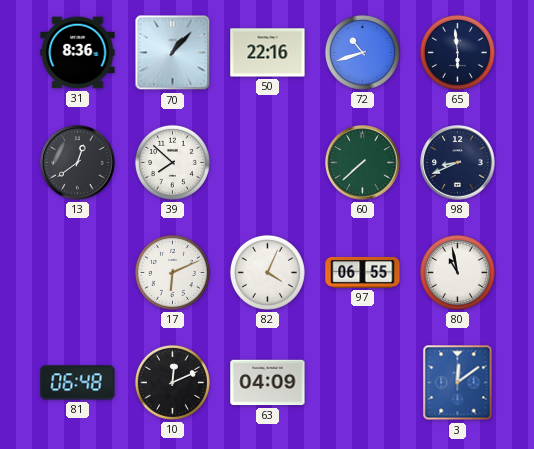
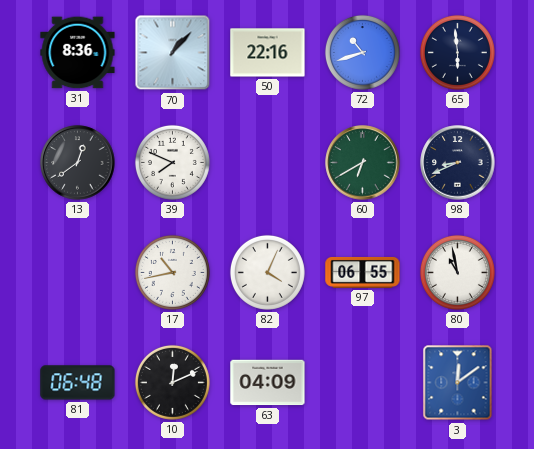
39: 7:52 -> 7:49 (172, 162)
60: 7:38 -> 6:40 (363, 163)
17: 6:11 -> 10:43 (172, 272)
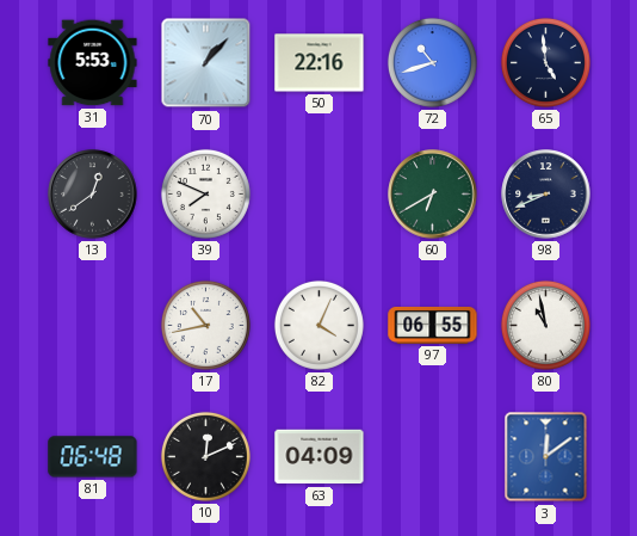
31: 8:36 -> 5:53 (93, 63)
65: 5:59 -> 4:59 (545, 62)
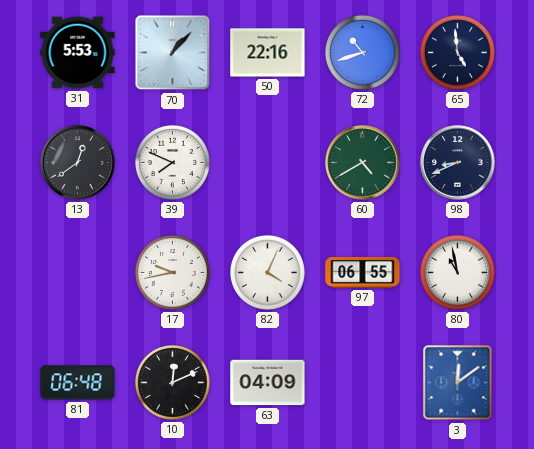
60: 6:40 -> 4:40 (363, 163)
17: 10:43 -> 9:43 (172, 272)
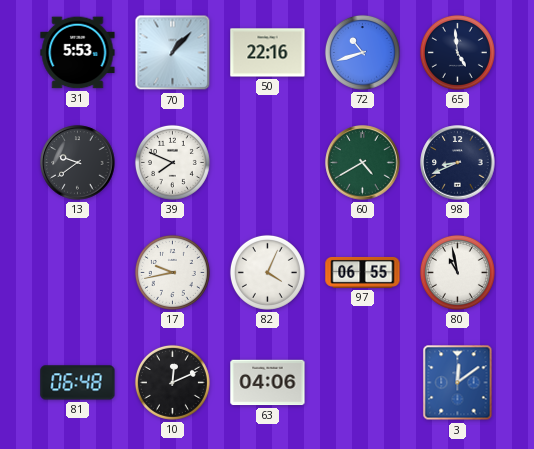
13: 12:39 -> 9:39 (78, 163)
63: 04:09 -> 04:06 (268, 383)
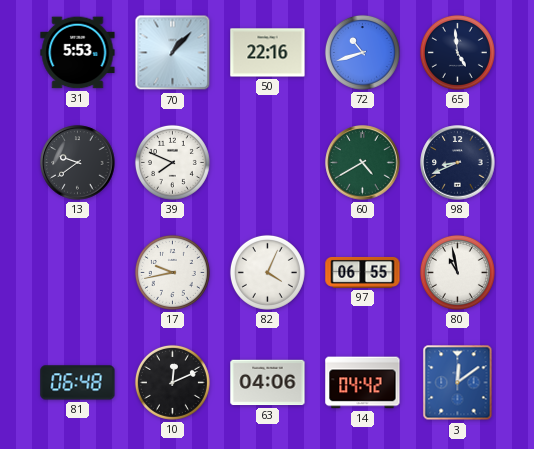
14: none -> 04:42 (363, 383)
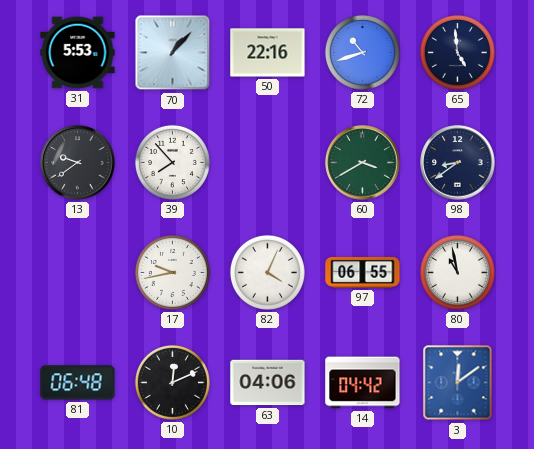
39: 7:49 -> 7:53 (172, 162)
60: 4:40 -> 3:40 (363, 163)
98: 8:41 -> 8:39 (458, 163)
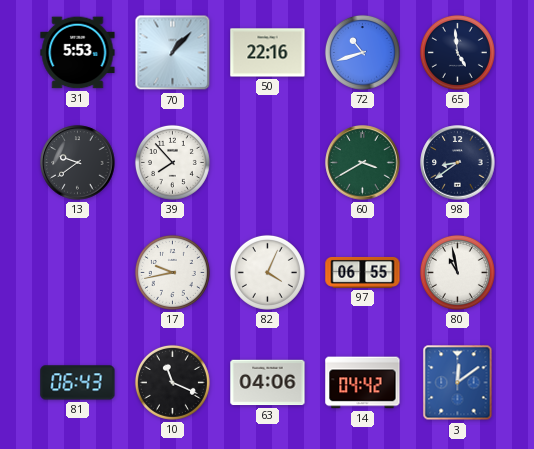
81: 06:48 -> 06:43 (78, 383)
10: 12:11 -> 11:19 (172, 382)
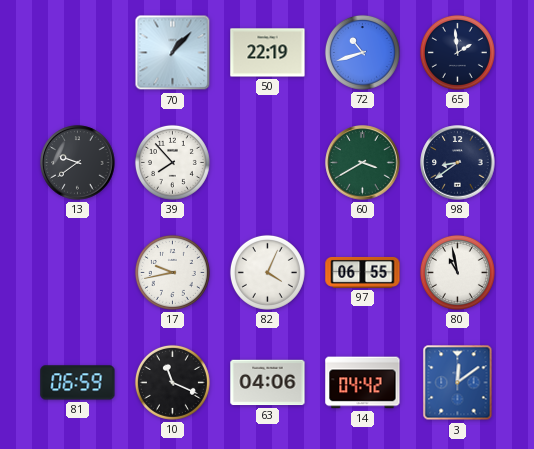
31: 5:53 -> none (78, 53)
50: 22:16 -> 22:19 (268, 53)
65: 4:59 -> 1:59 (457, 52)
81: 06:43 -> 06:59 (78, 383)
